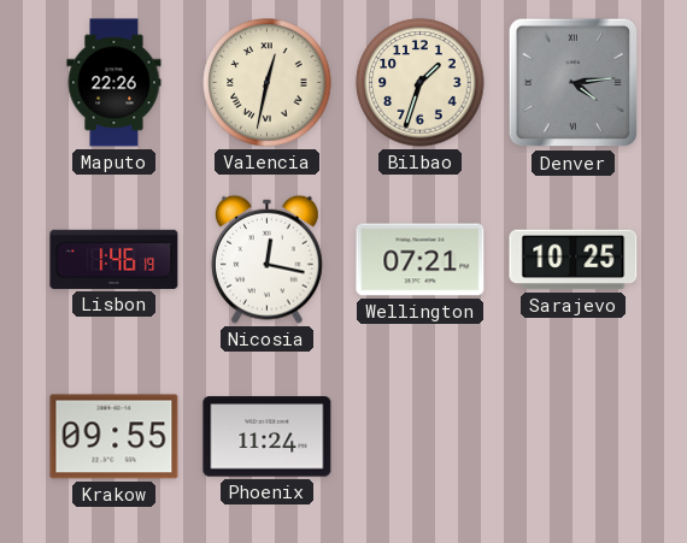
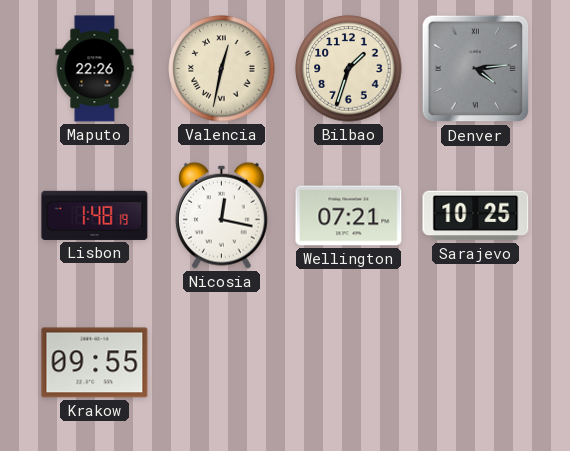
Lisbon: 1:46 -> 1:48 (95, 215)
Phoenix: 11:24 -> none (268, 437)
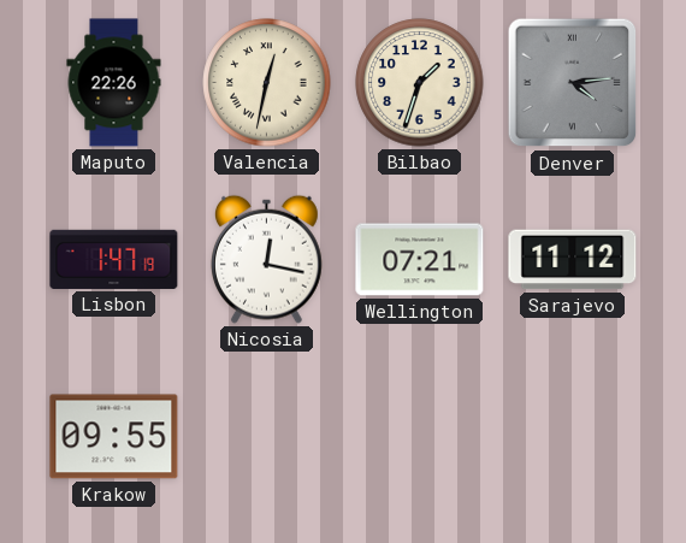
Lisbon: 1:48 -> 1:47 (114, 259)
Sarajevo: 10:25 -> 11:12 (573, 260)
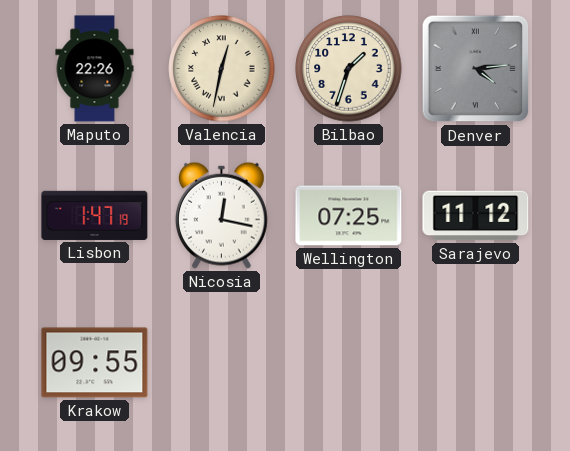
Wellington: 07:21 -> 07:25 (349, 216)
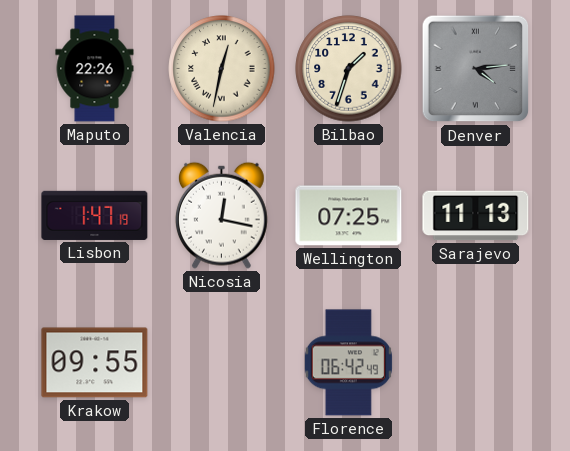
Sarajevo: 11:12 -> 11:13 (476, 216)
Florence: none -> 06:42 (348, 363)
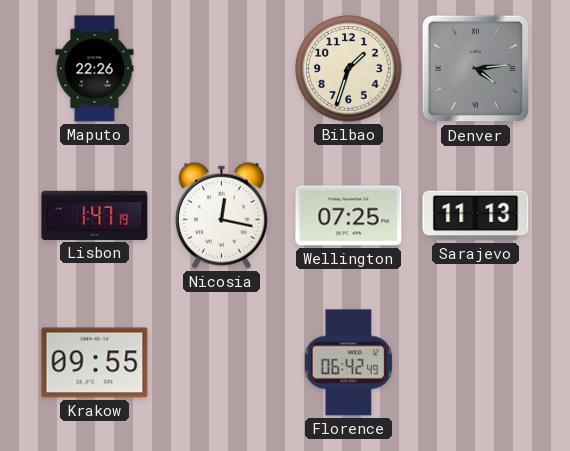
Valencia: 12:32 -> none (222, 69)
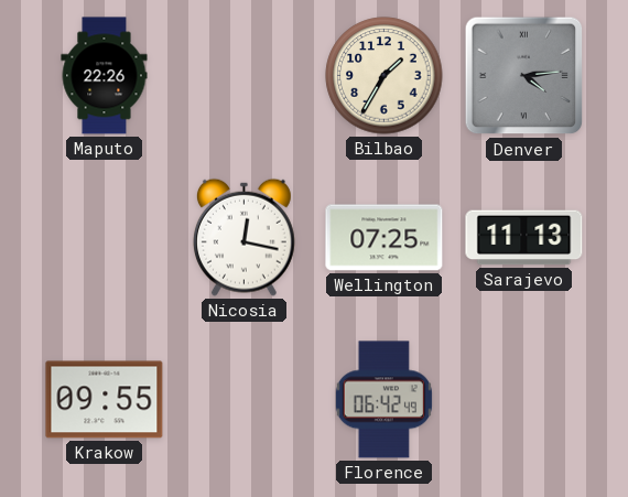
Bilbao: 1:33 -> 1:35 (385, 76)
Lisbon: 1:47 -> none (95, 215)
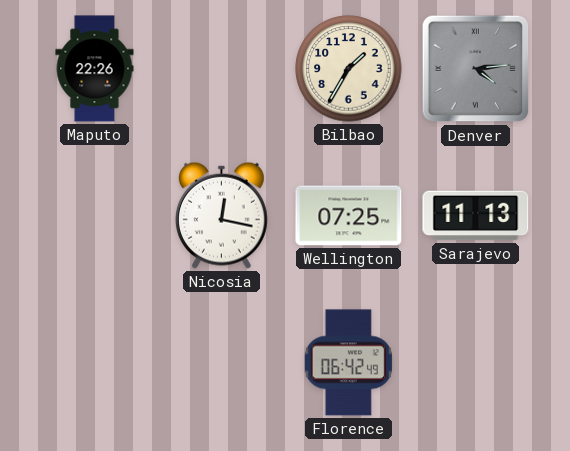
Krakow: 09:55 -> none (105, 400)
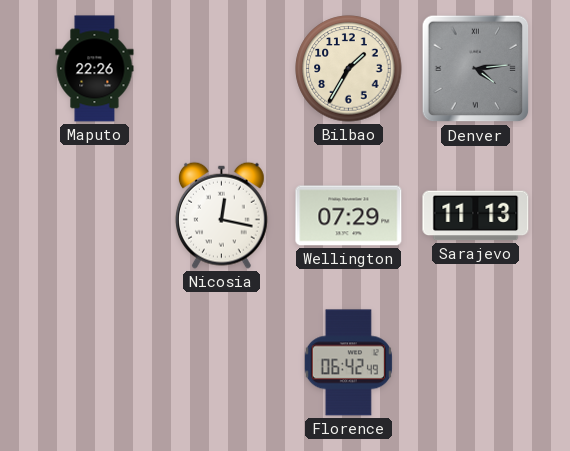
Wellington: 07:25 -> 07:29 (349, 216)
